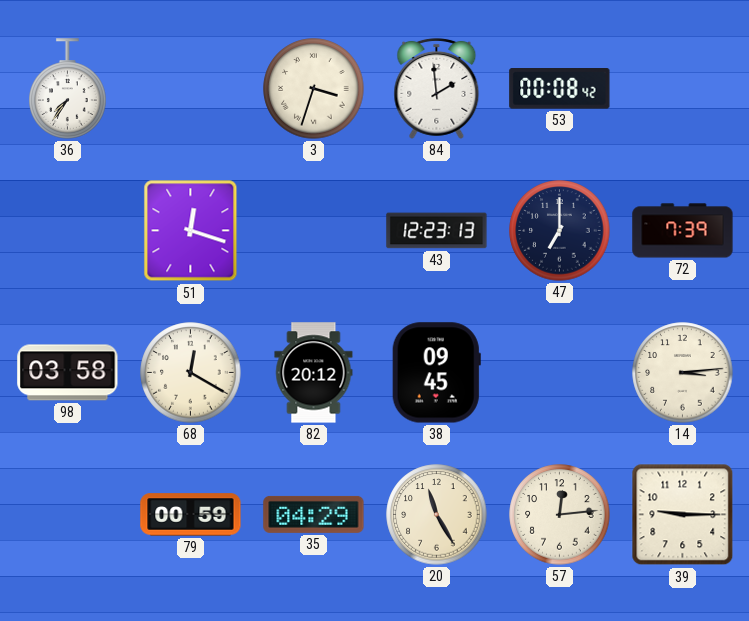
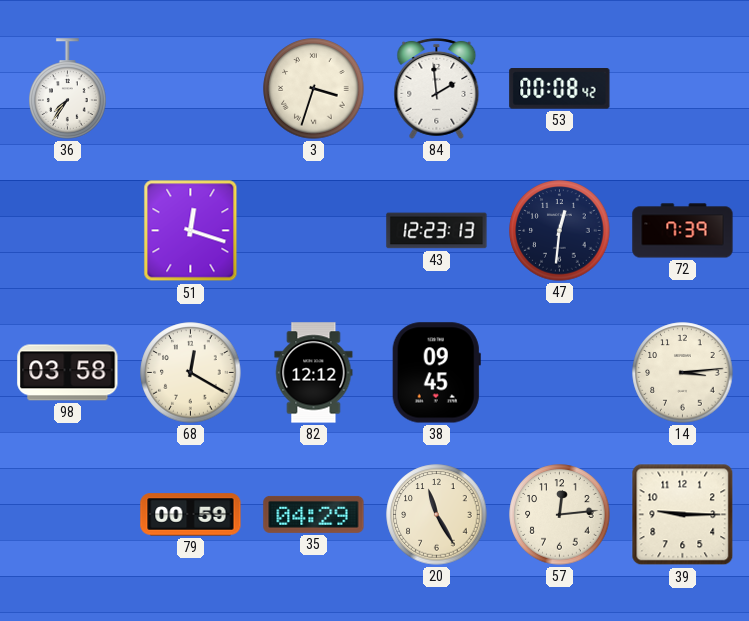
47: 7:00 -> 12:31 (560, 231)
82: 20:12 -> 12:12 (314, 373)
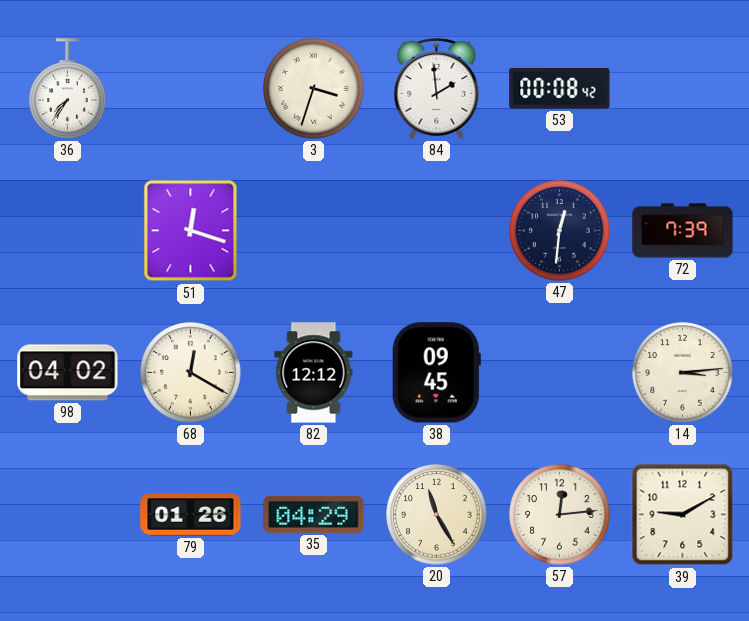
43: 12:23 -> none (437, 231)
98: 03:58 -> 04:02 (68, 373)
79: 00:59 -> 01:26 (191, 515)
39: 9:15 -> 9:10 (683, 515)
